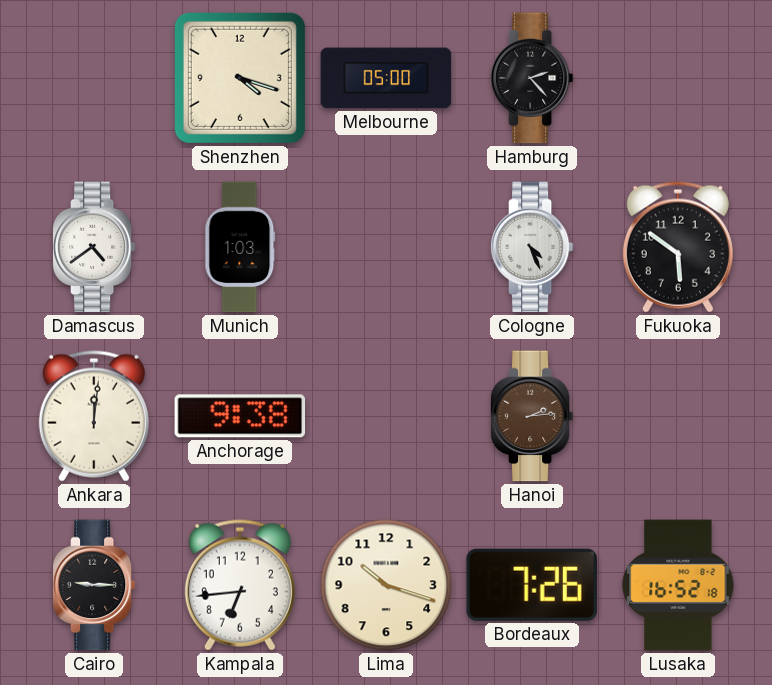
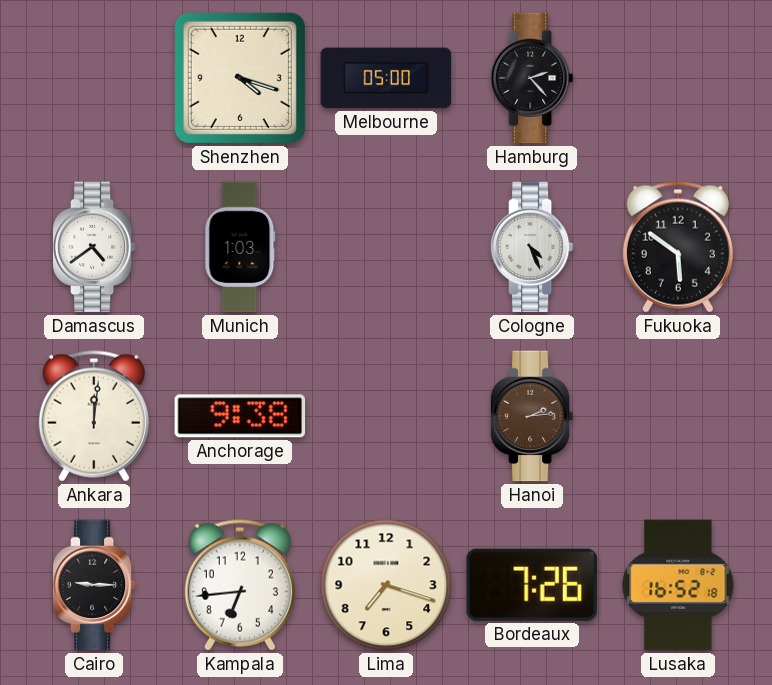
Lima: 10:18 -> 7:18 (386, 585)
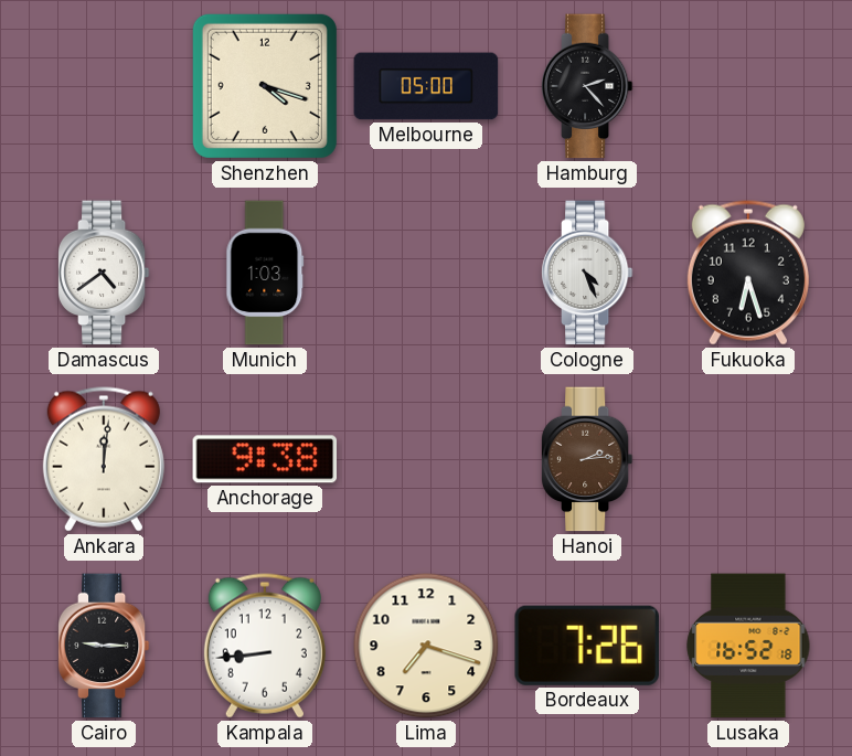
Fukuoka: 5:51 -> 6:27 (748, 273)
Kampala: 6:44 -> 8:44 (265, 646)
